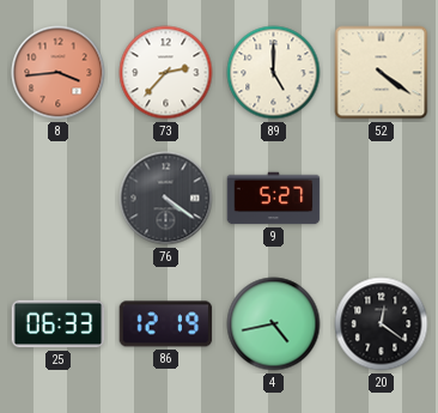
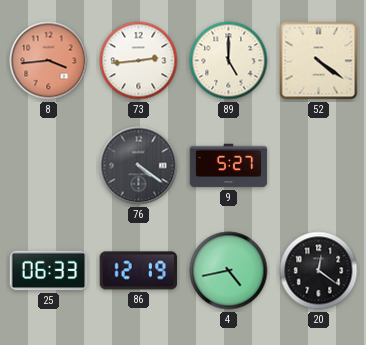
73: 2:37 -> 2:44 (139, 61)
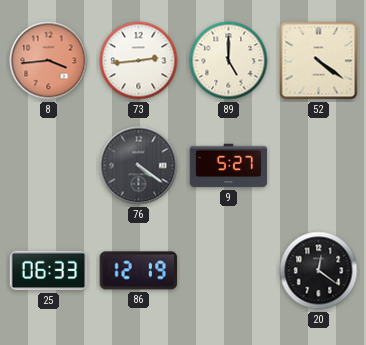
4: 4:43 -> none (229, 271)
